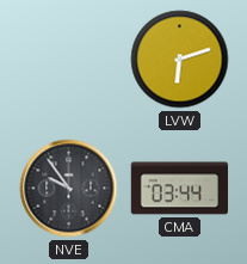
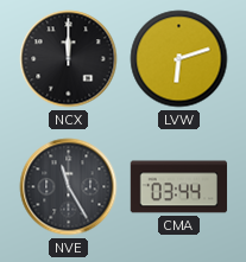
NCX: none -> 12:00 (69, 59)
NVE: 9:54 -> 11:25 (69, 187)
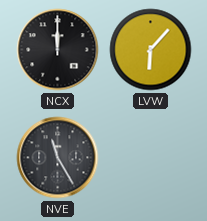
LVW: 6:12 -> 6:07 (151, 50)
CMA: 03:44 -> none (179, 187)
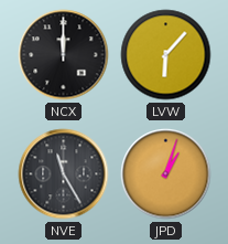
JPD: none -> 1:03 (166, 174)
